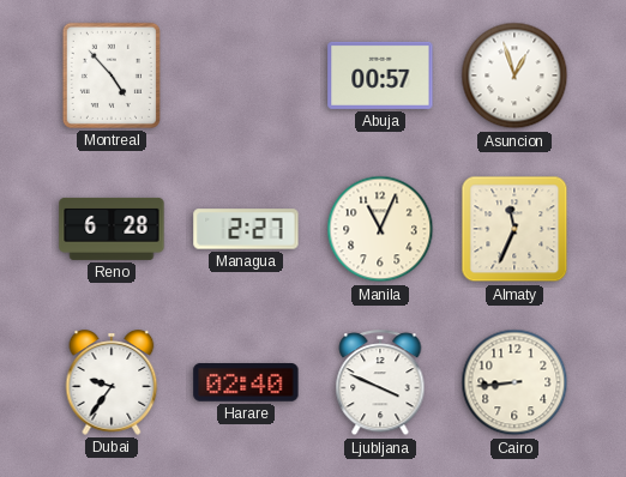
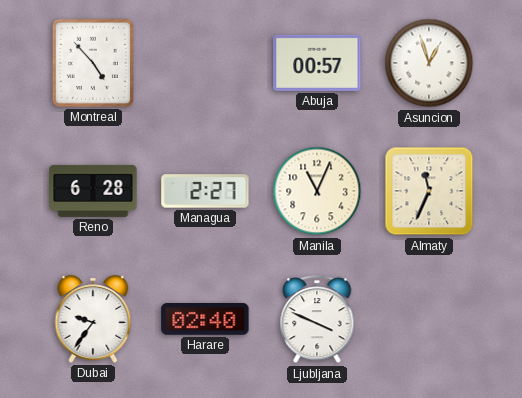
Cairo: 8:44 -> none (514, 382)
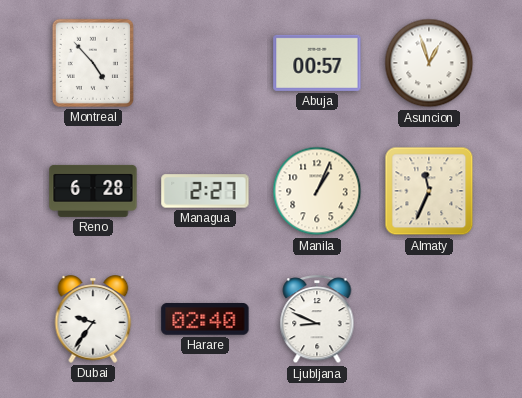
Manila: 11:04 -> 1:04 (317, 191)
Ljubljana: 3:49 -> 8:49 (317, 320)
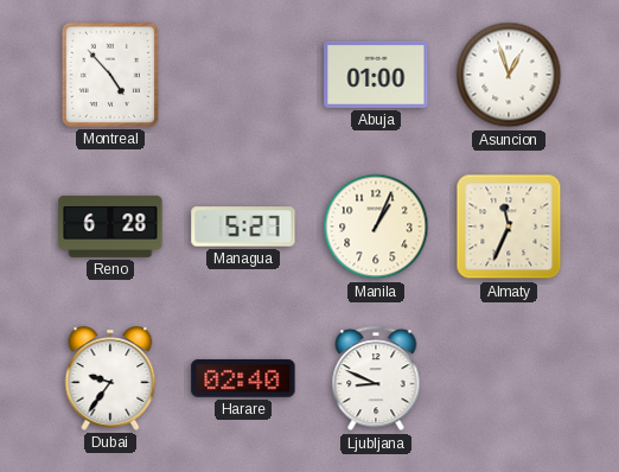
Abuja: 00:57 -> 01:00 (376, 75)
Managua: 2:27 -> 5:27 (243, 227)
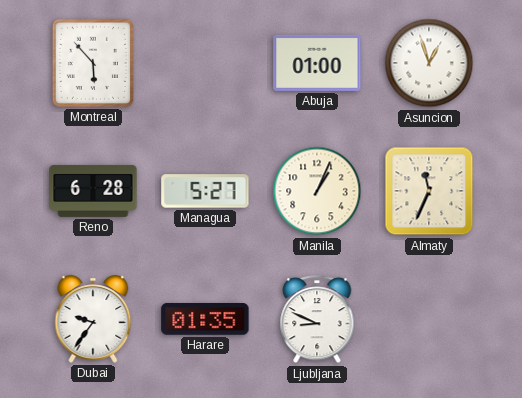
Montreal: 4:53 -> 5:53 (93, 63)
Harare: 02:40 -> 01:35 (205, 319)
